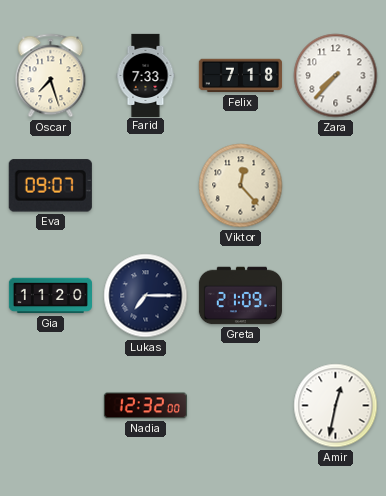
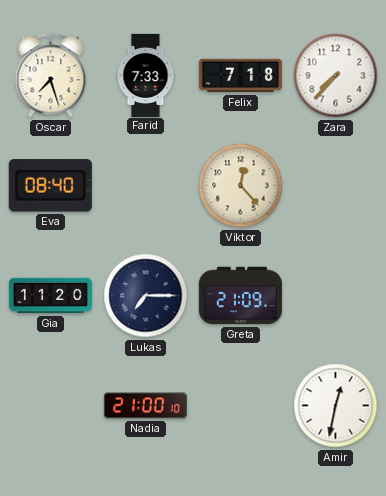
Eva: 09:07 -> 08:40 (50, 186)
Nadia: 12:32 -> 21:00 (145, 406)
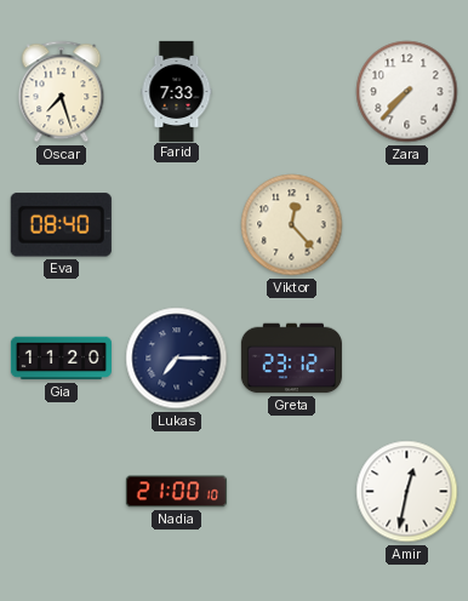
Felix: 7:18 -> none (240, 76)
Greta: 21:09 -> 23:12 (291, 359)
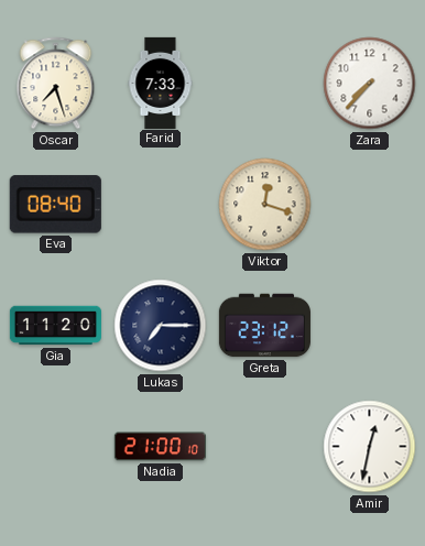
Viktor: 12:23 -> 12:18 (265, 205)
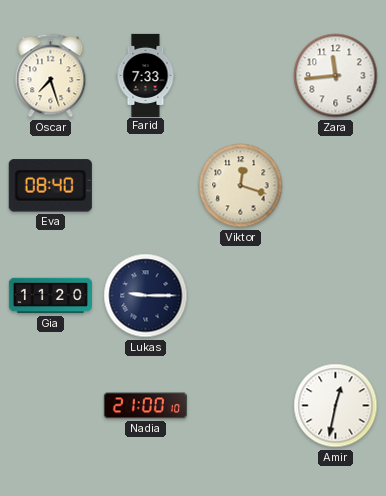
Zara: 7:37 -> 11:44 (336, 76)
Lukas: 7:15 -> 9:15 (146, 296)
Greta: 23:12 -> none (264, 326)
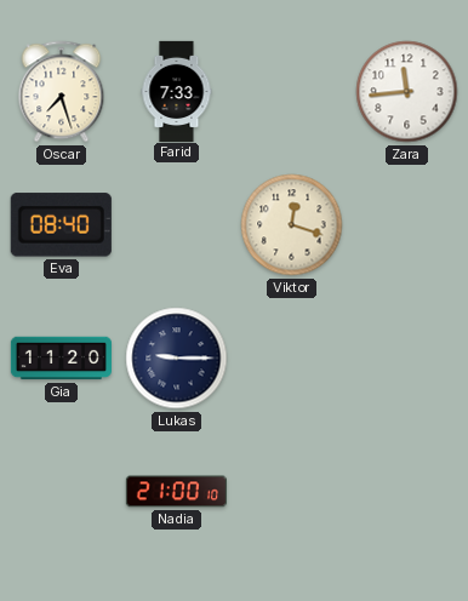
Amir: 12:32 -> none (336, 406)
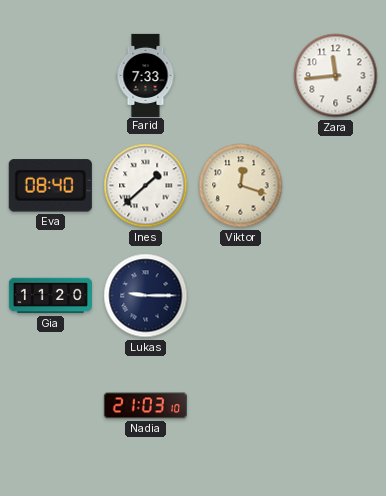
Oscar: 7:27 -> none (62, 92)
Ines: none -> 1:38 (146, 186)
Nadia: 21:00 -> 21:03 (145, 406)
